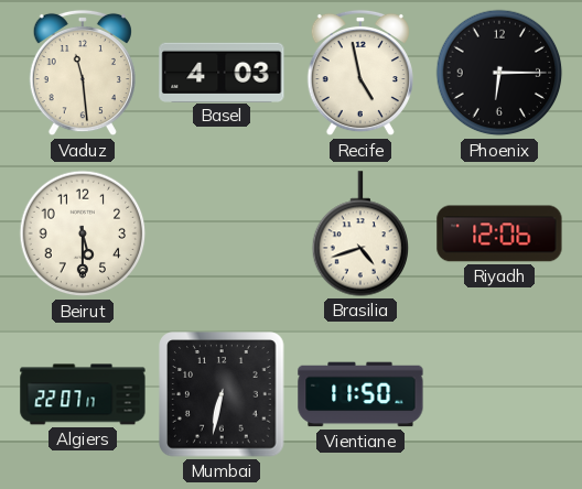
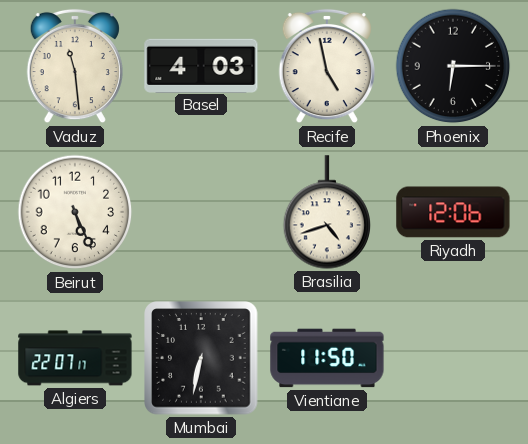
Beirut: 5:30 -> 5:26 (75, 212)
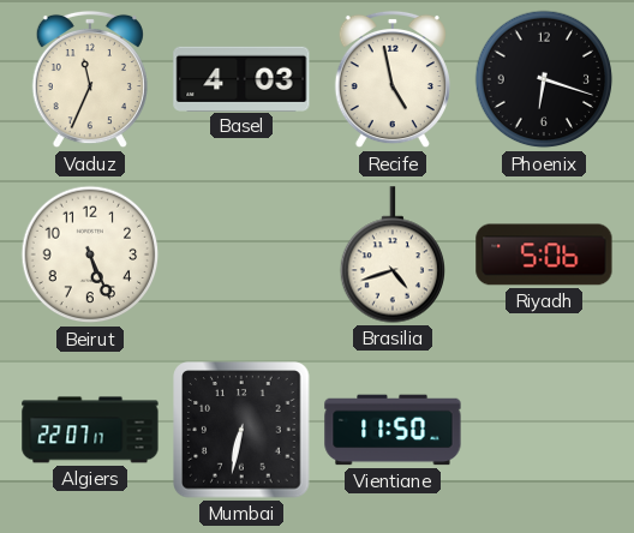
Vaduz: 11:29 -> 11:34 (90, 79)
Phoenix: 6:15 -> 6:18 (544, 79)
Riyadh: 12:06 -> 5:06 (544, 254)
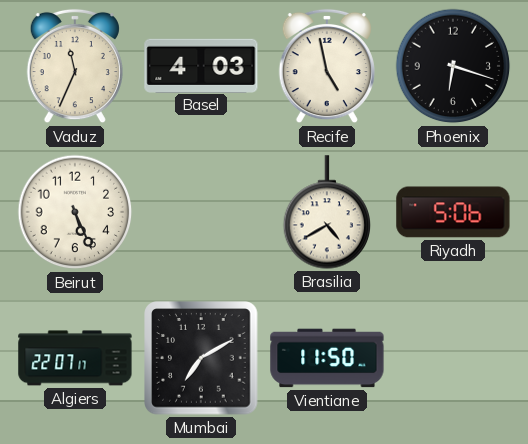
Brasilia: 4:42 -> 4:40 (326, 212)
Mumbai: 6:32 -> 7:10 (201, 358)
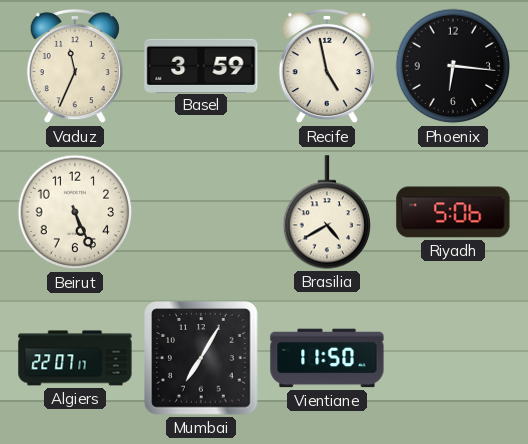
Basel: 4:03 -> 3:59 (201, 65)
Phoenix: 6:18 -> 6:16 (453, 66)
Mumbai: 7:10 -> 7:05 (201, 358)
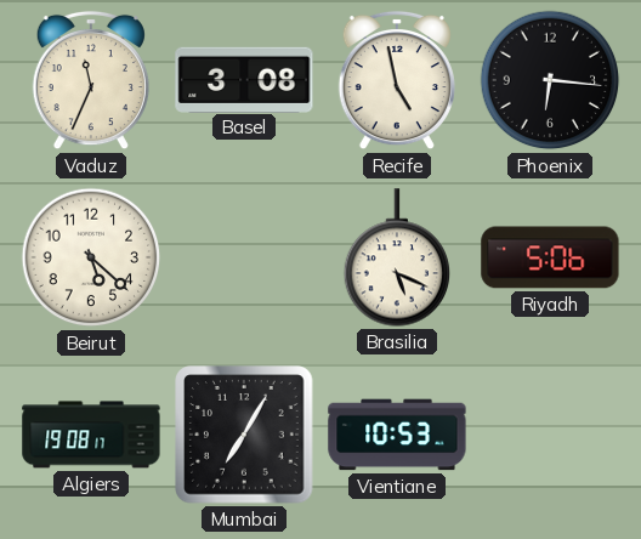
Basel: 3:59 -> 3:08 (244, 79)
Beirut: 5:26 -> 5:22 (91, 257)
Brasilia: 4:40 -> 5:19 (396, 257)
Algiers: 22:07 -> 19:08 (91, 435)
Vientiane: 11:50 -> 10:53 (397, 435)
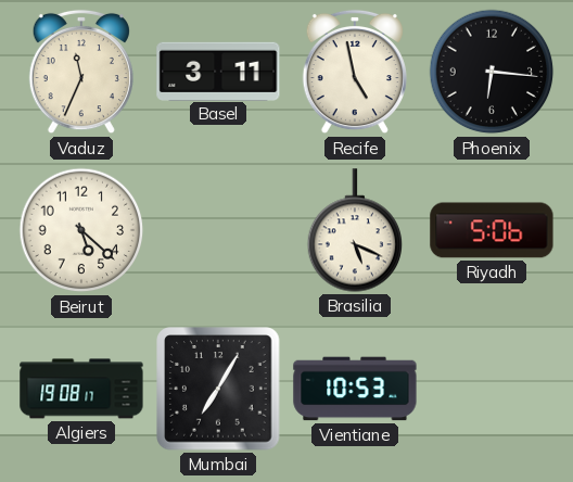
Basel: 3:08 -> 3:11 (218, 71)
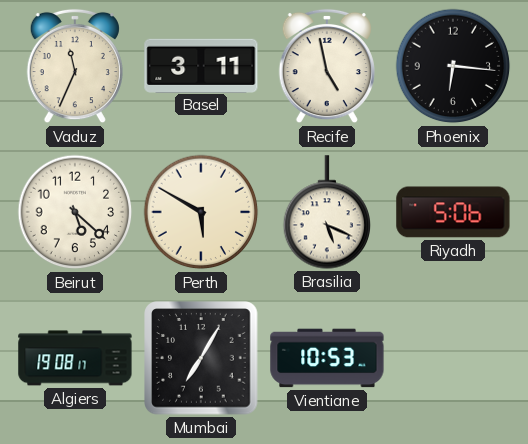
Perth: none -> 5:50 (201, 212)
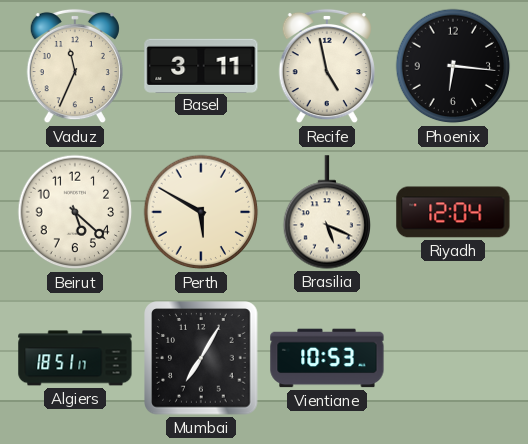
Riyadh: 5:06 -> 12:04 (453, 212)
Algiers: 19:08 -> 18:51 (75, 358)
